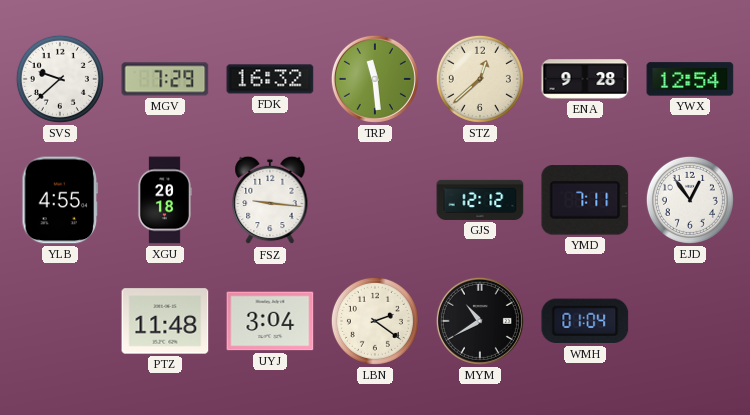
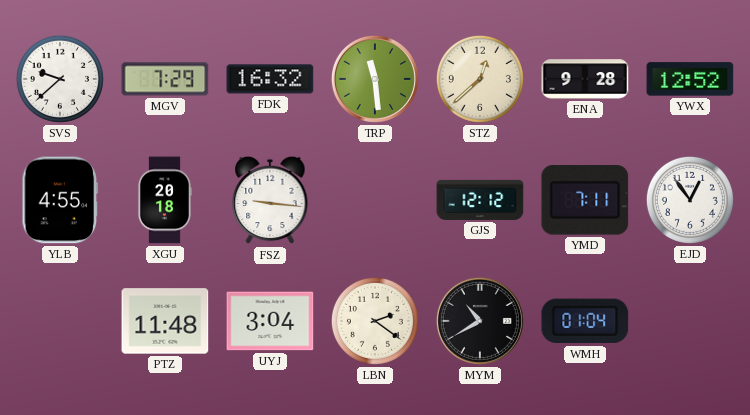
YWX: 12:54 -> 12:52 (690, 79)
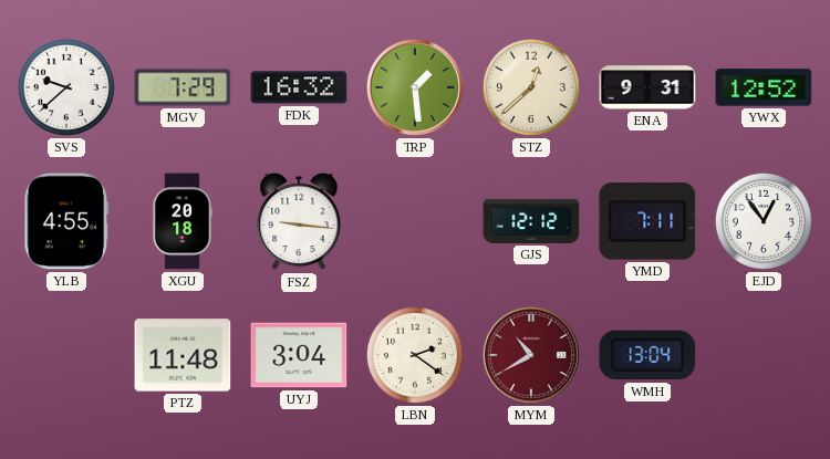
TRP: 11:29 -> 1:29 (415, 87)
ENA: 9:28 -> 9:31 (647, 87)
MYM dial: black -> burgundy (531, 355)
WMH: 01:04 -> 13:04 (647, 355)
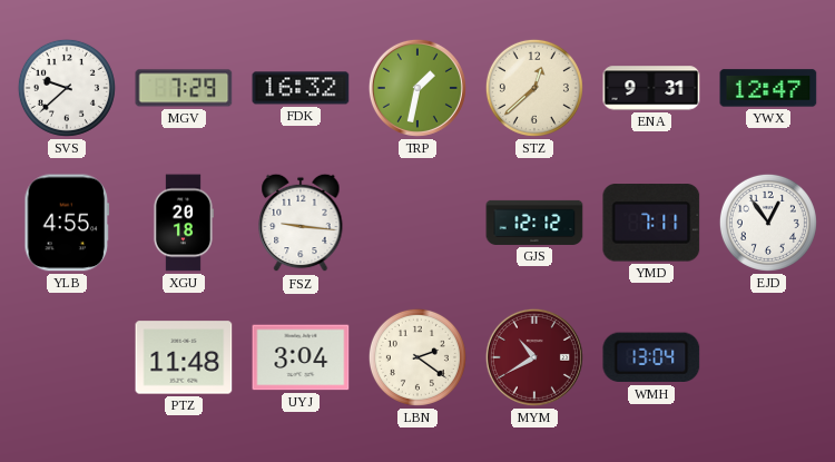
TRP: 1:29 -> 1:32 (417, 88)
YWX: 12:52 -> 12:47 (768, 88)
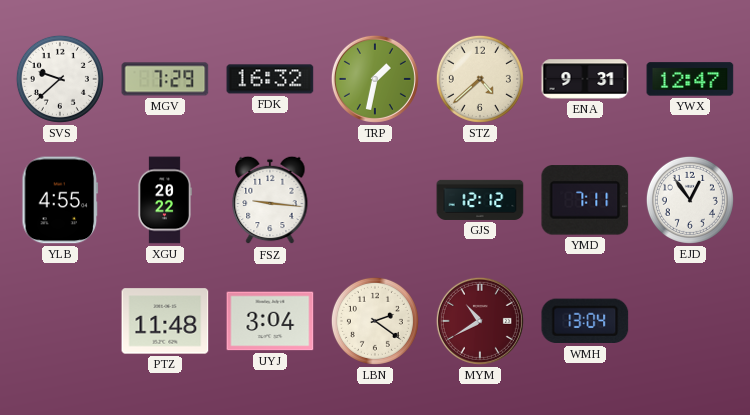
STZ: 12:38 -> 4:38 (480, 79)
XGU: 20:18 -> 20:22 (164, 200)
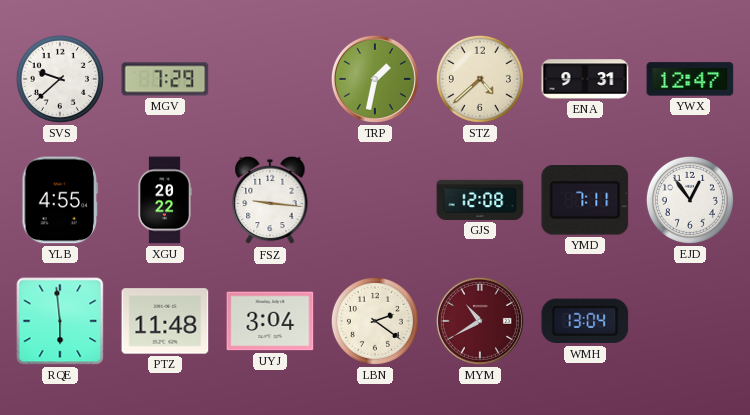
FDK: 16:32 -> none (270, 79)
GJS: 12:12 -> 12:08 (480, 200)
RQE: none -> 5:59 (60, 321)
